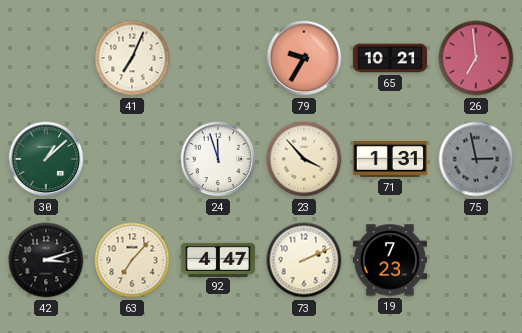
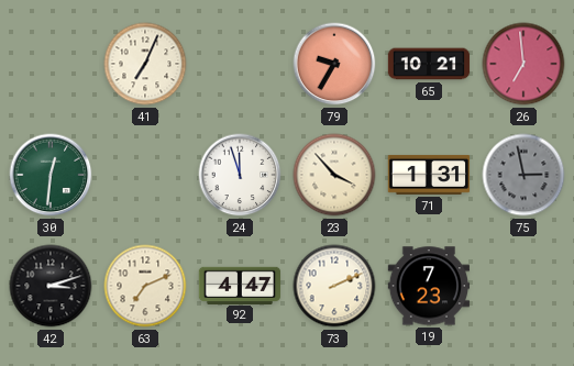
30: 1:08 -> 12:31 (51, 175)
63: 7:07 -> 7:11 (145, 286)
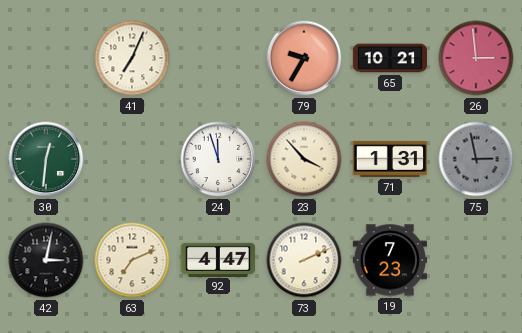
26: 6:59 -> 2:59 (476, 58)
42: 3:12 -> 3:02 (46, 260)
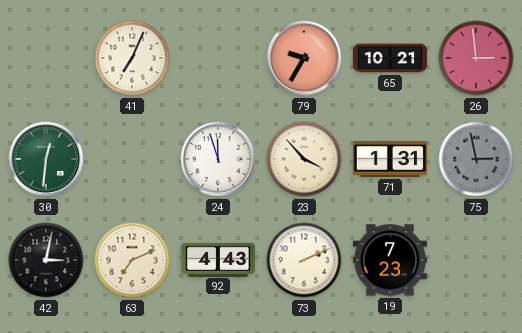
92: 4:47 -> 4:43 (218, 259)
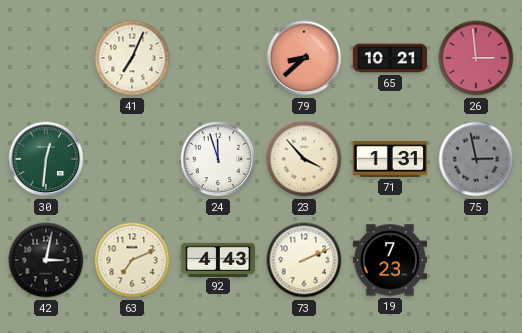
79: 9:35 -> 8:38 (304, 58)
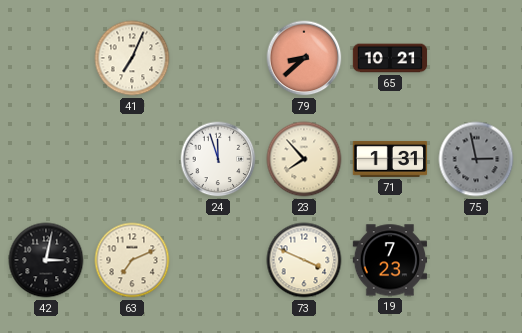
26: 2:59 -> none (476, 58)
30: 12:31 -> none (46, 159)
23: 3:53 -> 7:53 (304, 159)
92: 4:43 -> none (218, 259)
73: 2:11 -> 3:49 (304, 260)
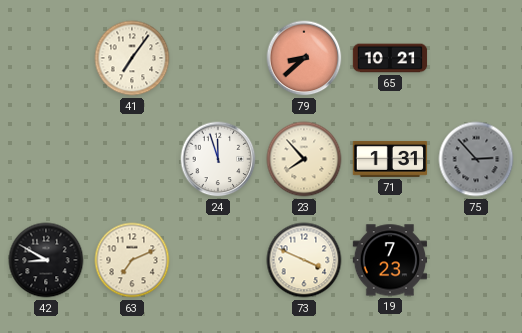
41: 7:04 -> 7:06 (132, 58)
75: 2:58 -> 2:53 (476, 159)
42: 3:02 -> 8:50 (46, 260)
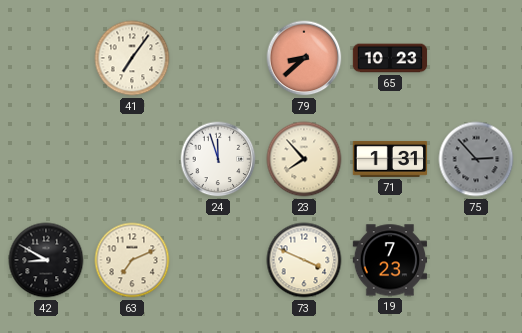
65: 10:21 -> 10:23 (390, 58)
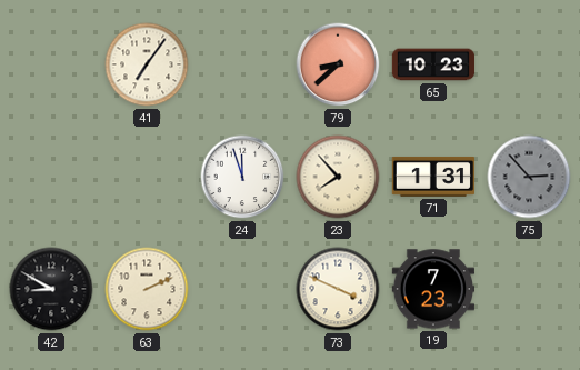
63: 7:11 -> 2:11 (147, 289)
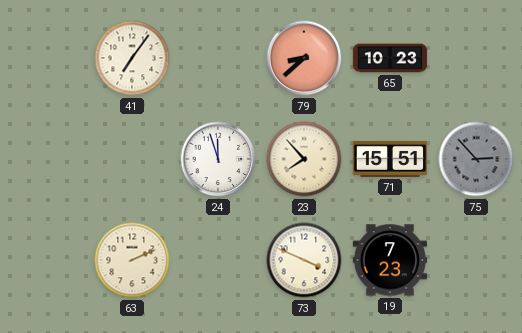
71: 1:31 -> 15:51 (390, 159)
42: 8:50 -> none (51, 289)
